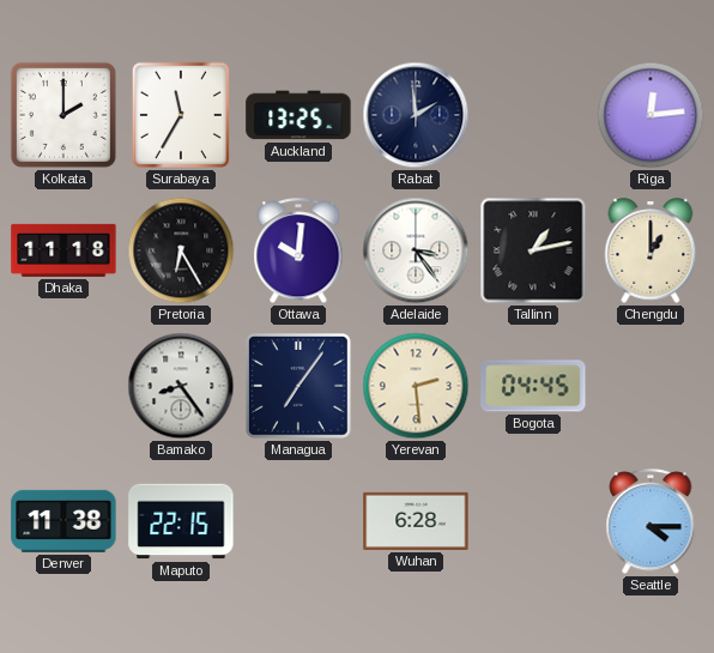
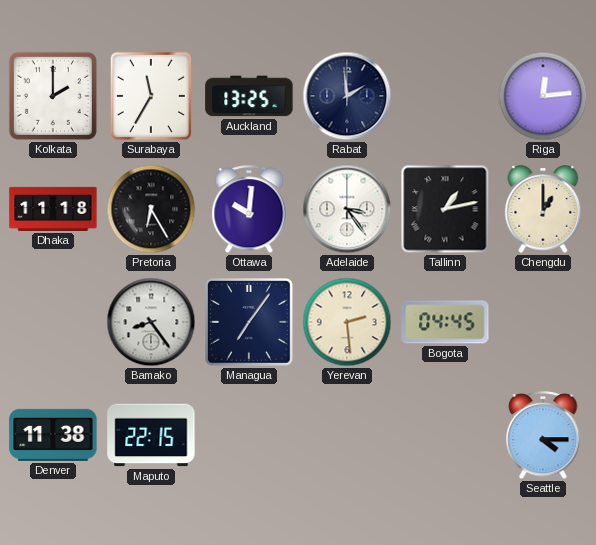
Wuhan: 6:28 -> none (416, 521)
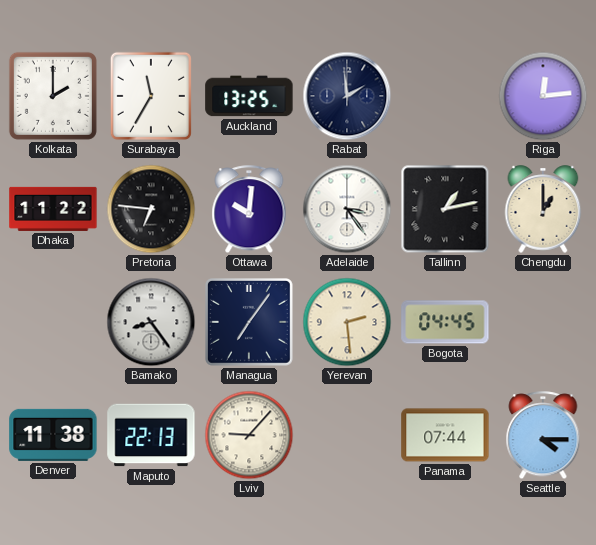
Dhaka: 11:18 -> 11:22 (53, 209)
Pretoria: 6:25 -> 6:46 (151, 209)
Maputo: 22:15 -> 22:13 (151, 435)
Lviv: none -> 9:07 (249, 435)
Panama: none -> 07:44 (445, 435)
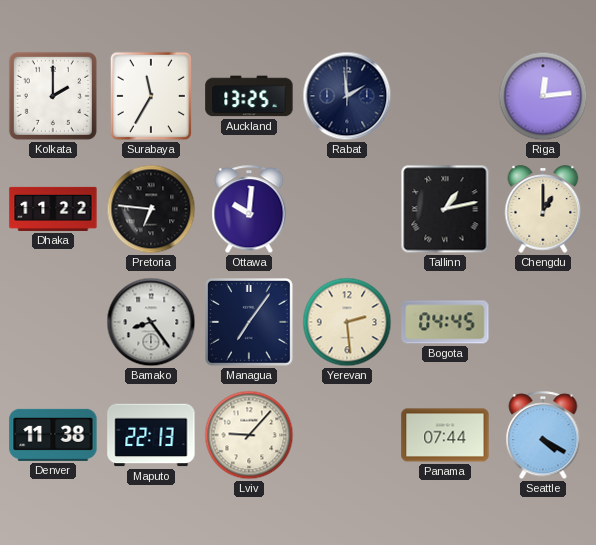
Adelaide: 3:24 -> none (347, 209)
Seattle: 4:15 -> 4:20 (543, 436)
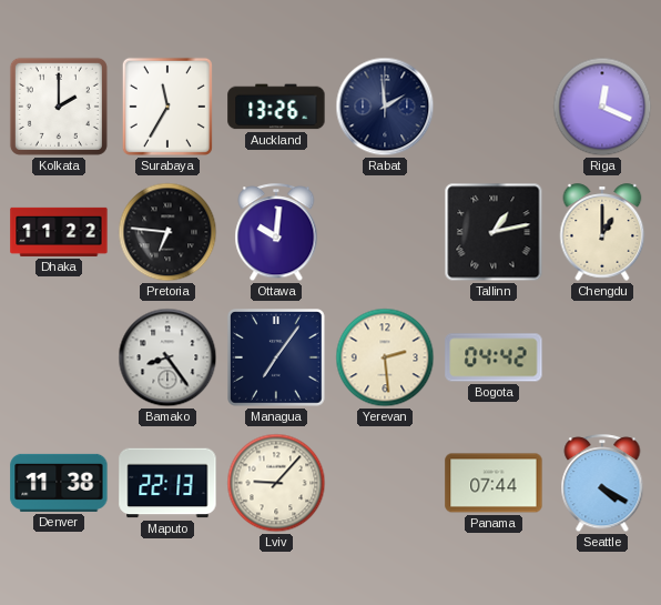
Auckland: 13:25 -> 13:26 (276, 107)
Riga: 12:14 -> 12:19 (602, 107)
Bogota: 04:45 -> 04:42 (494, 357)
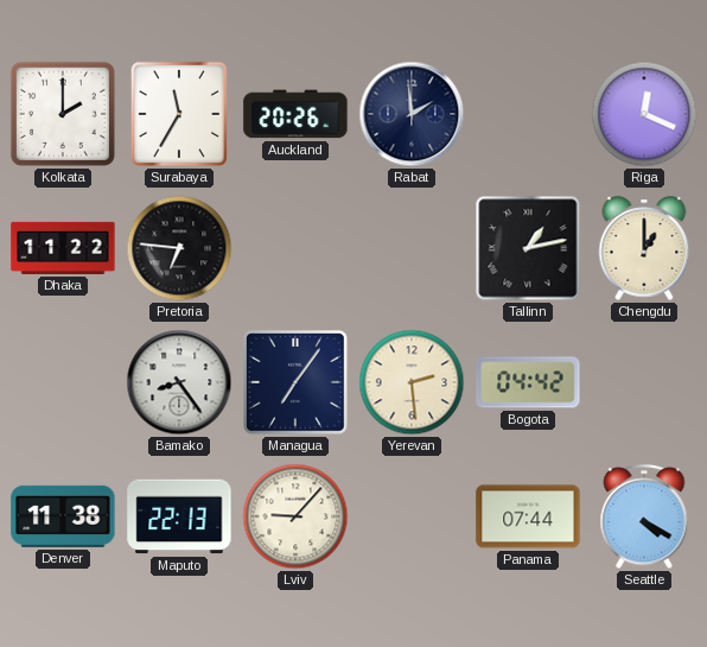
Auckland: 13:26 -> 20:26 (295, 114)
Ottawa: 10:01 -> none (276, 233)
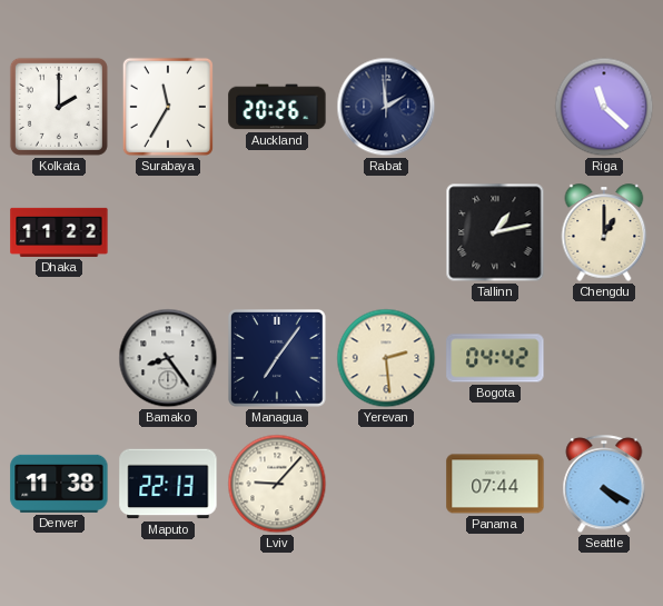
Riga: 12:19 -> 11:22 (604, 107)
Pretoria: 6:46 -> none (179, 248)
